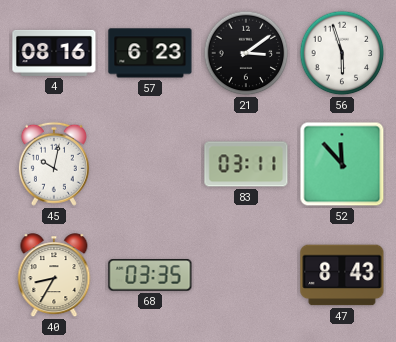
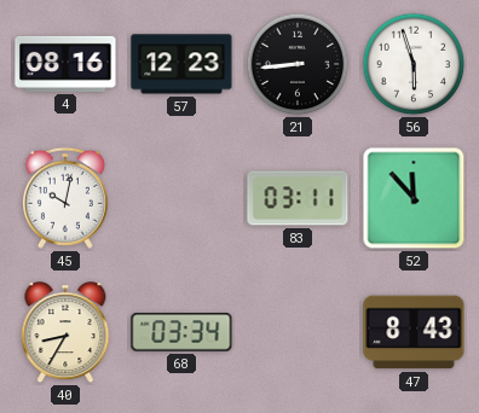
57: 6:23 -> 12:23 (181, 64)
21: 3:09 -> 8:44 (298, 64)
68: 03:35 -> 03:34 (181, 333)
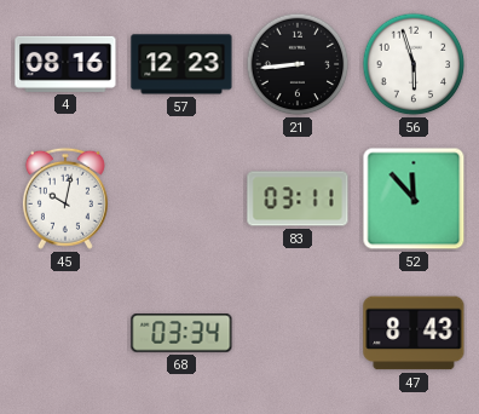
40: 8:35 -> none (65, 333)
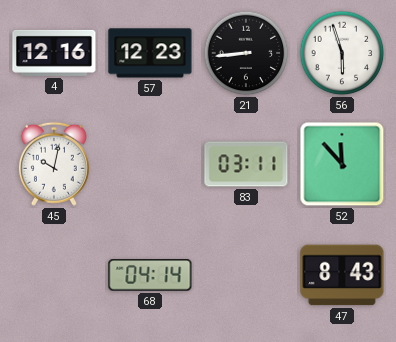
4: 08:16 -> 12:16 (54, 53)
68: 03:34 -> 04:14 (150, 276)
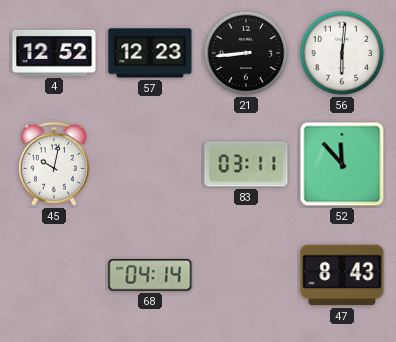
4: 12:16 -> 12:52 (54, 53)
56: 5:57 -> 6:01 (342, 53)
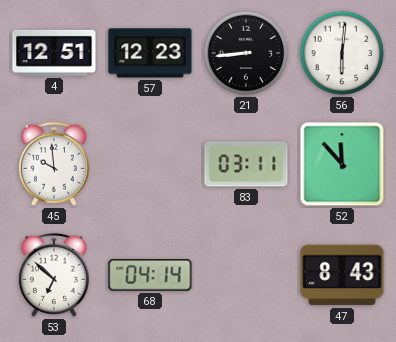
4: 12:52 -> 12:51 (54, 53)
45: 10:02 -> 9:59 (54, 164)
53: none -> 6:52 (54, 275)
